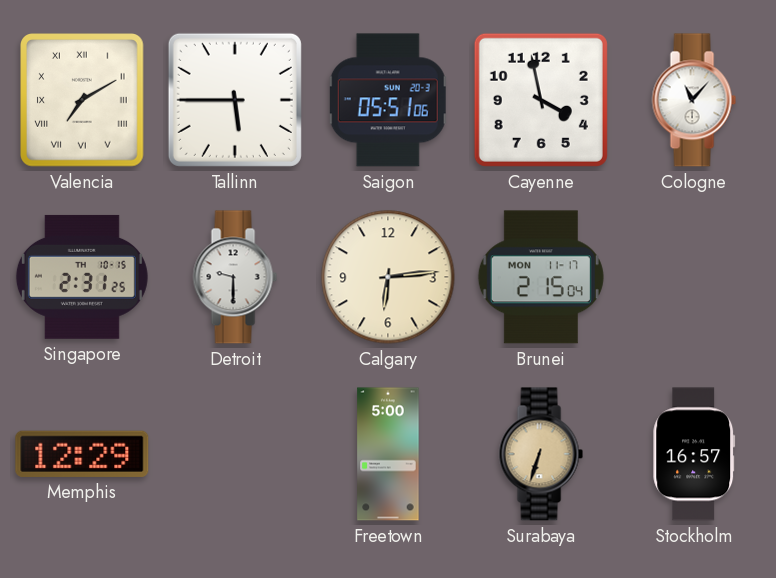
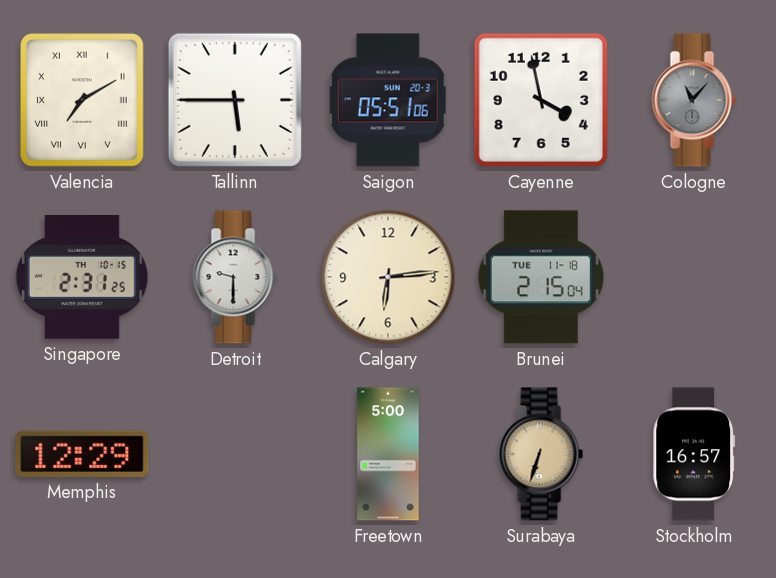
Cologne dial: white -> grey (694, 100)
Brunei date: MON 11-17 -> TUE 11-18 (541, 277)
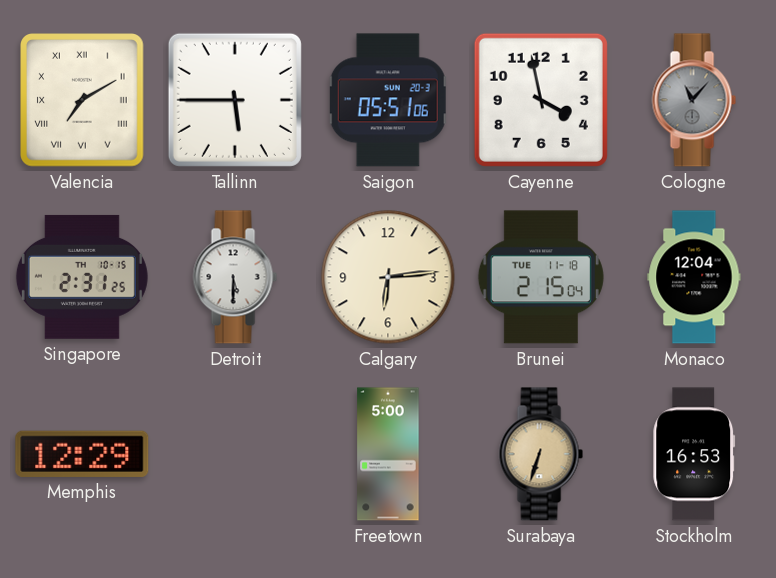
Detroit: 9:30 -> 5:30 (235, 277)
Monaco: none -> 12:04 (694, 277)
Stockholm: 16:57 -> 16:53 (694, 454)
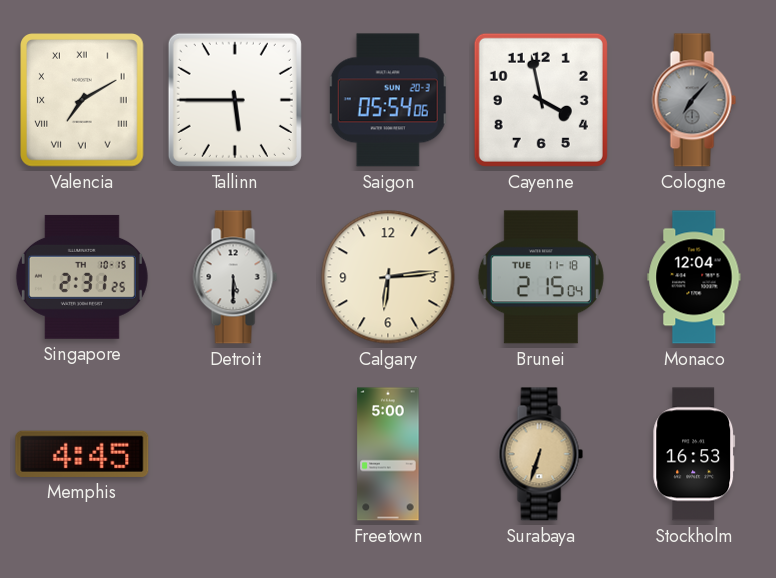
Saigon: 05:51 -> 05:54 (388, 100)
Cologne: 11:07 -> 7:07 (694, 100)
Memphis: 12:29 -> 4:45 (82, 454)
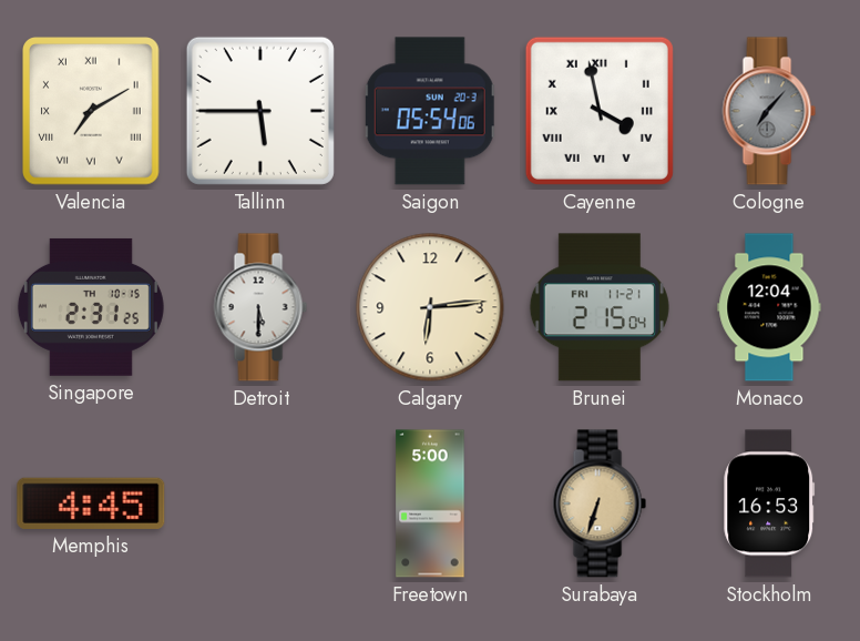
Cayenne numerals: Arabic -> Roman (600, 111)
Brunei date: TUE 11-18 -> FRI 11-21 (600, 307)
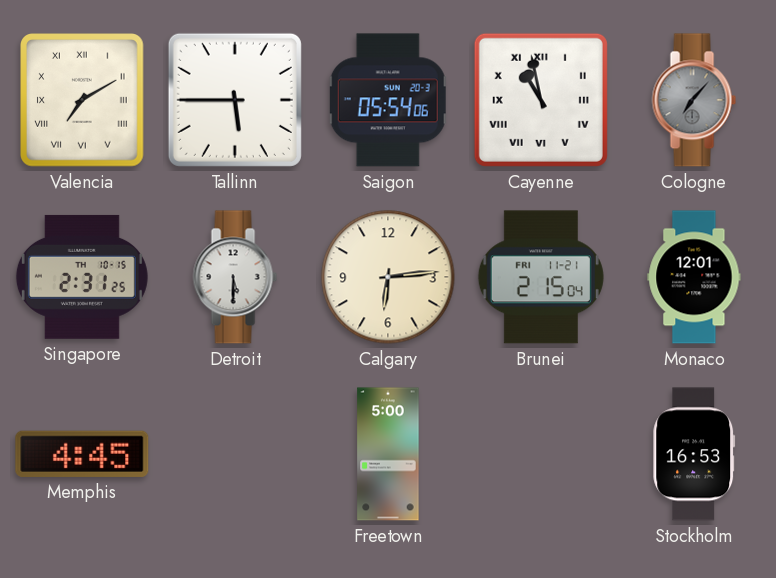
Cayenne: 3:58 -> 10:58 (541, 100)
Monaco: 12:04 -> 12:01 (694, 277)
Surabaya: 6:33 -> none (600, 503)
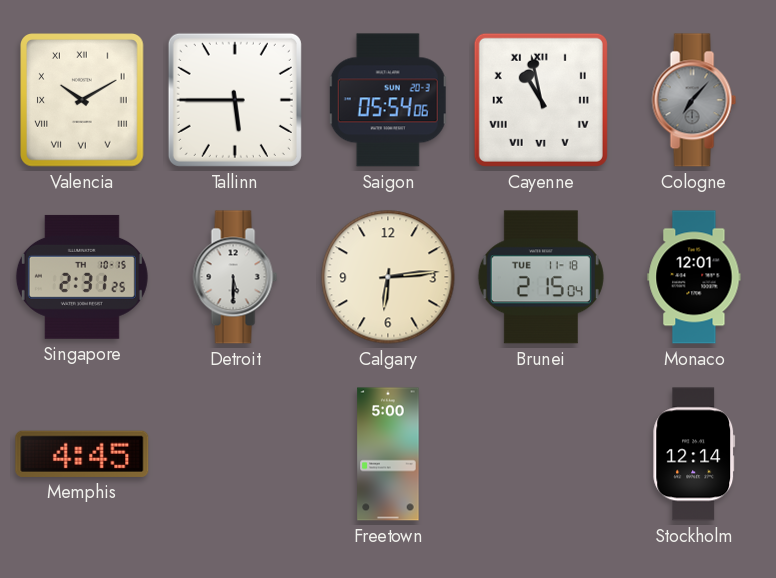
Valencia: 7:10 -> 10:10 (83, 101)
Brunei date: FRI 11-21 -> TUE 11-18 (541, 277)
Stockholm: 16:53 -> 12:14 (694, 454)
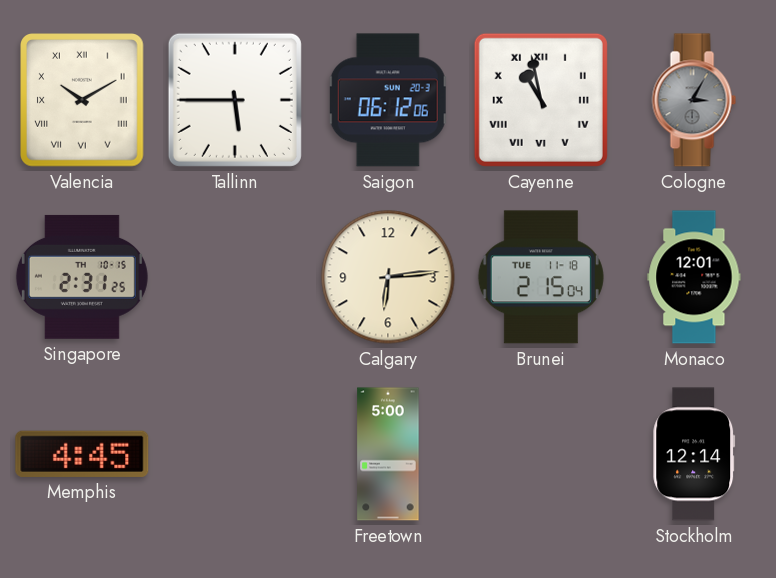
Saigon: 05:54 -> 06:12 (388, 100)
Cologne: 7:07 -> 3:05 (694, 100)
Detroit: 5:30 -> none (235, 277)
